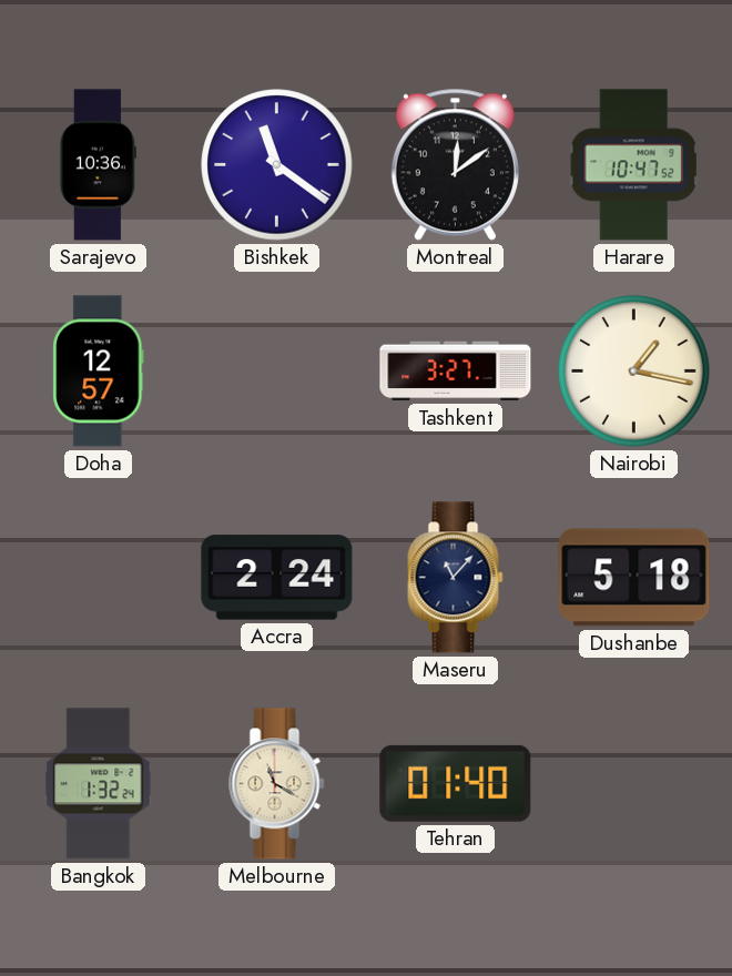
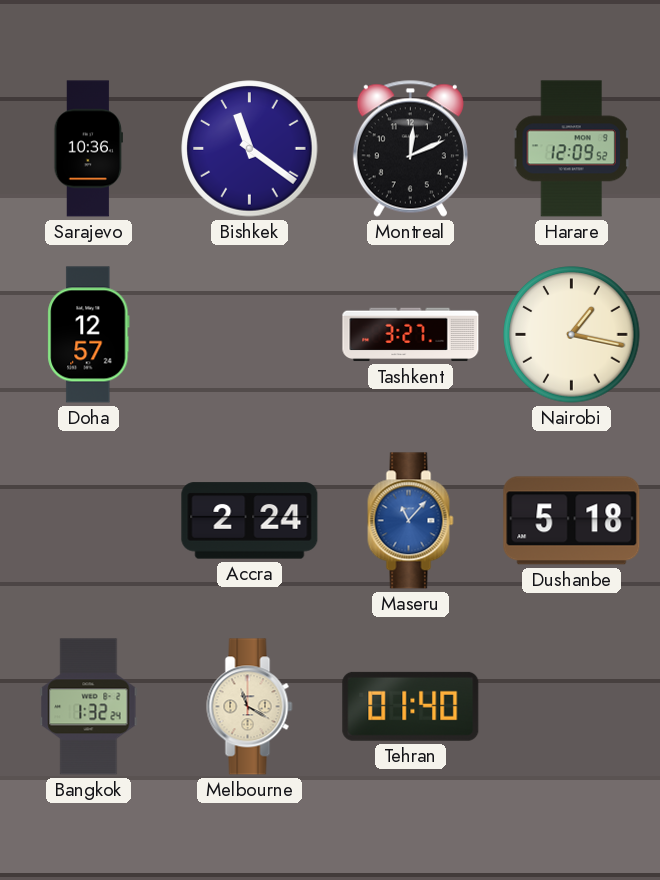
Montreal: 12:09 -> 12:11 (410, 148)
Harare: 10:47 -> 12:09 (571, 149)
Maseru dial: navy -> blue (411, 521)
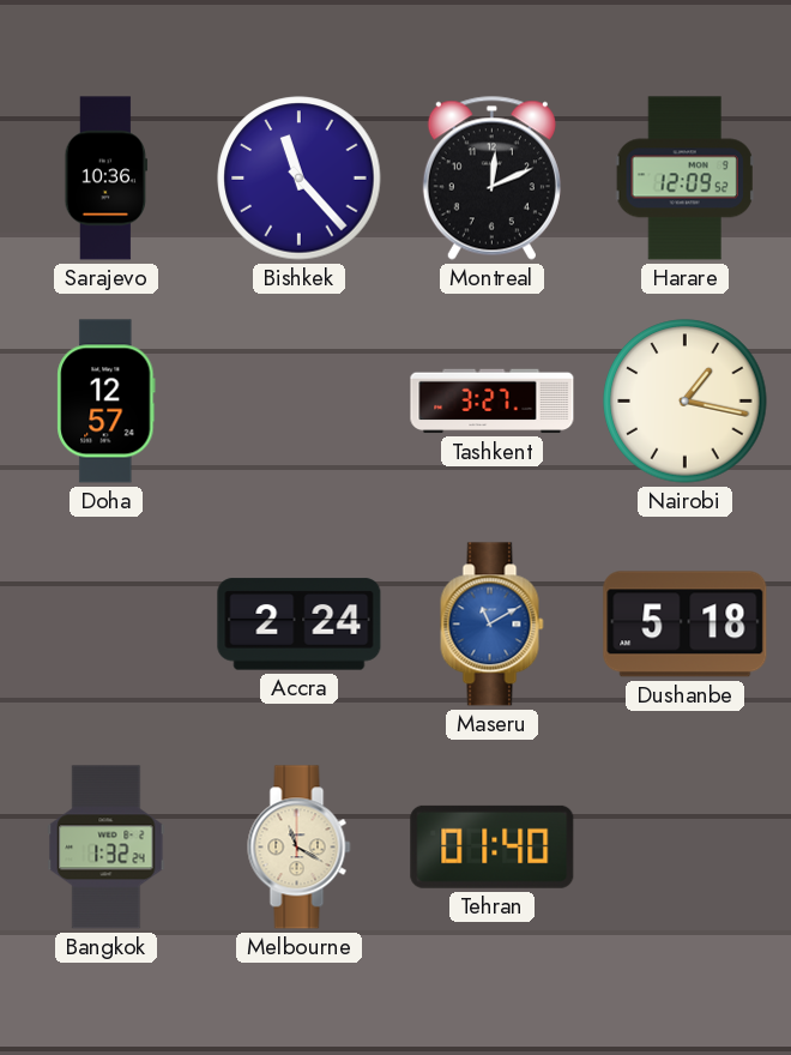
Bishkek: 11:21 -> 11:23 (300, 179)
Maseru: 11:07 -> 11:10 (493, 625)
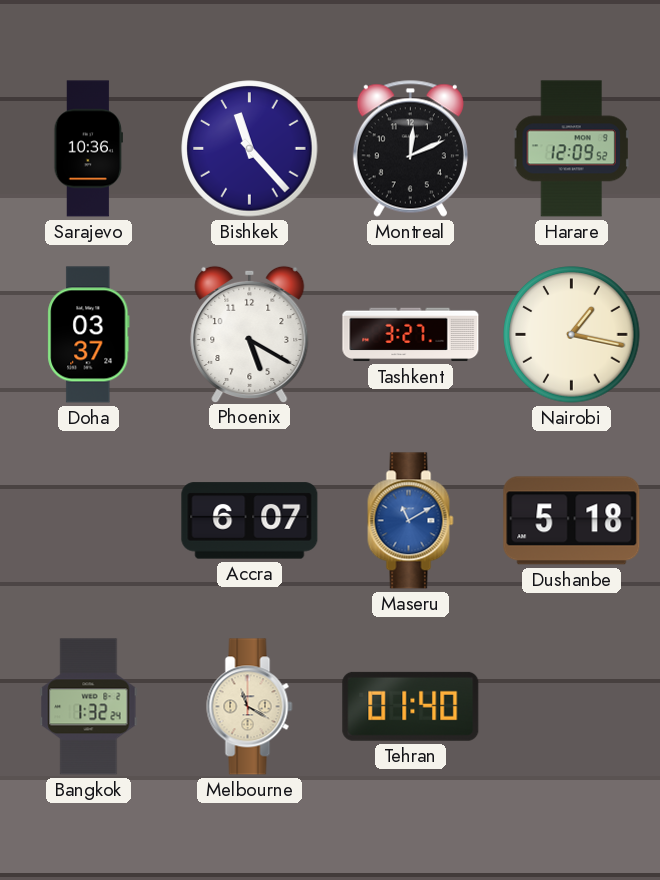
Doha: 12:57 -> 03:37 (89, 335)
Phoenix: none -> 5:20 (250, 334)
Accra: 2:24 -> 6:07 (250, 521)
